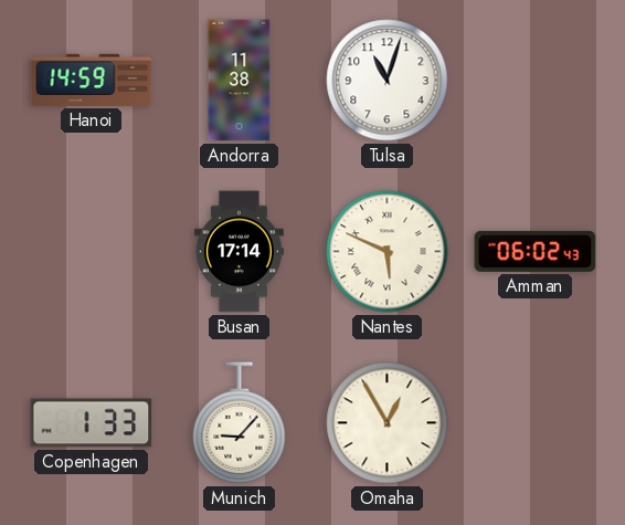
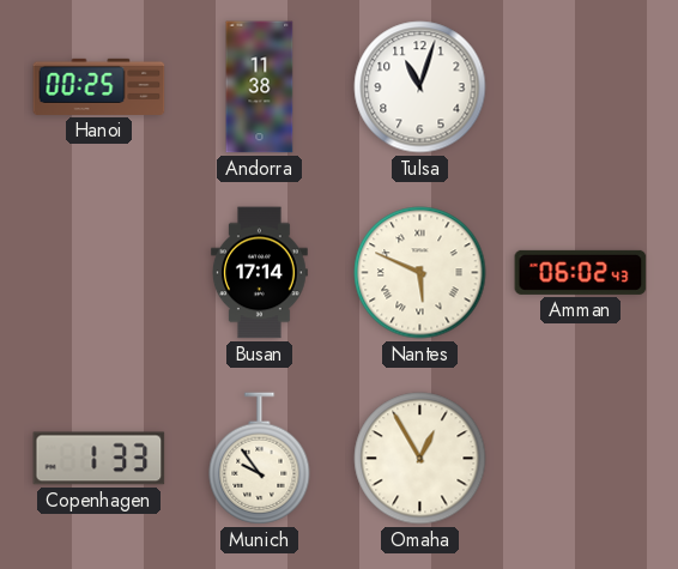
Hanoi: 14:59 -> 00:25 (99, 86)
Munich: 9:07 -> 9:54 (260, 459)
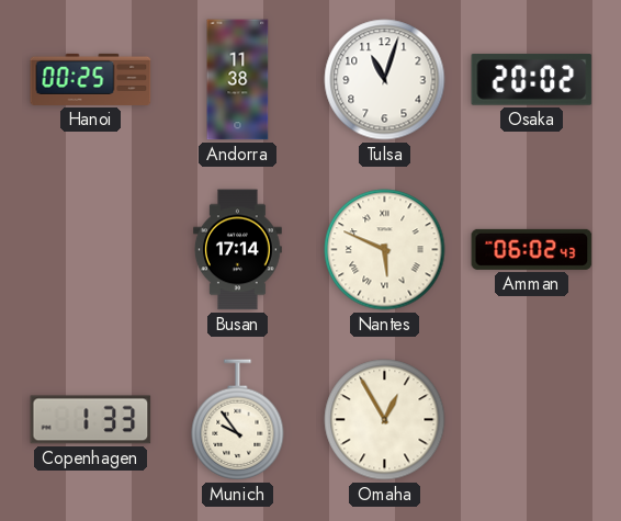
Osaka: none -> 20:02 (532, 80)
